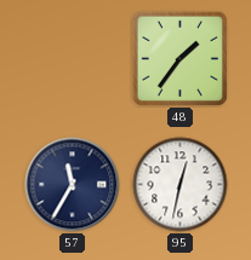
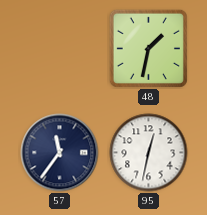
48: 1:36 -> 1:32 (148, 48)
57: 11:35 -> 11:36 (60, 153)
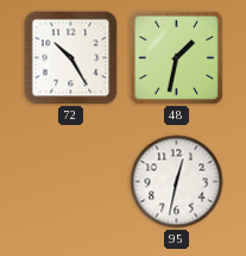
72: none -> 10:25 (71, 58)
57: 11:36 -> none (60, 153)
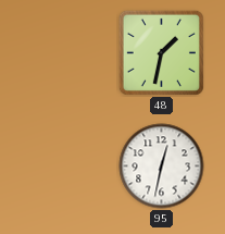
72: 10:25 -> none (71, 58)
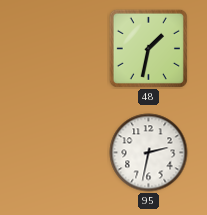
95: 12:32 -> 2:32 (149, 153)
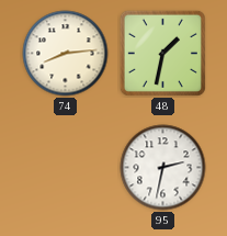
74: none -> 8:14 (66, 54)
